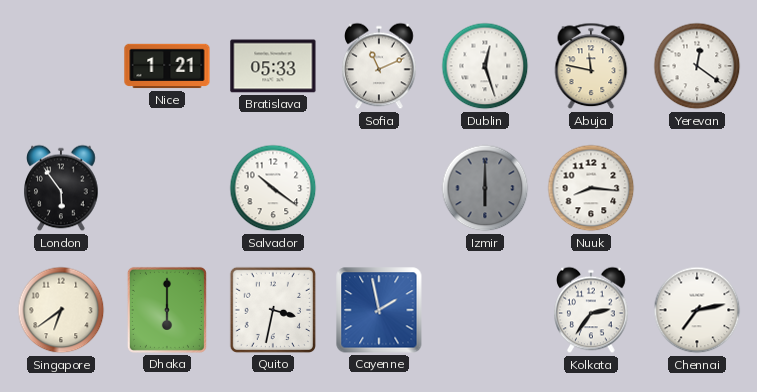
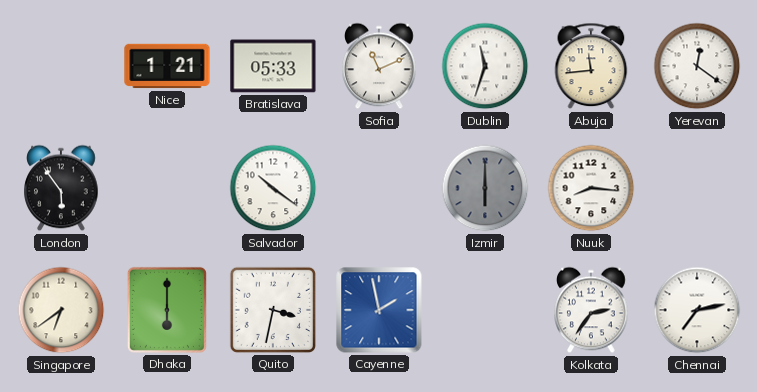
Dublin: 12:27 -> 11:33 (485, 66)
Abuja: 11:47 -> 11:44 (591, 66)
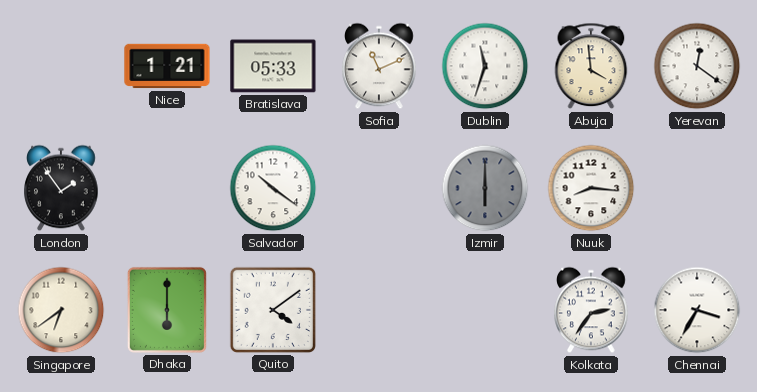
Abuja: 11:44 -> 3:59 (591, 66)
London: 5:54 -> 1:54 (61, 188)
Quito: 3:32 -> 4:09 (273, 310)
Cayenne: 1:58 -> none (379, 310)
Chennai: 7:13 -> 3:35 (697, 310)
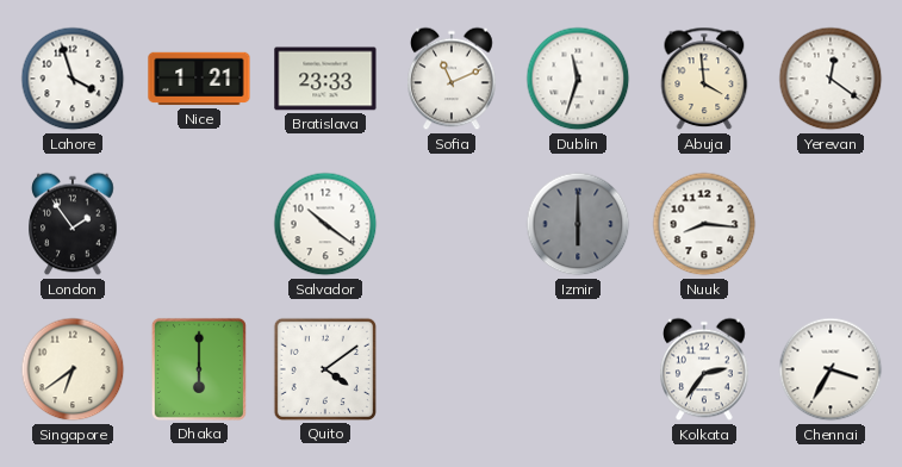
Lahore: none -> 3:57 (73, 79)
Bratislava: 05:33 -> 23:33 (325, 79)
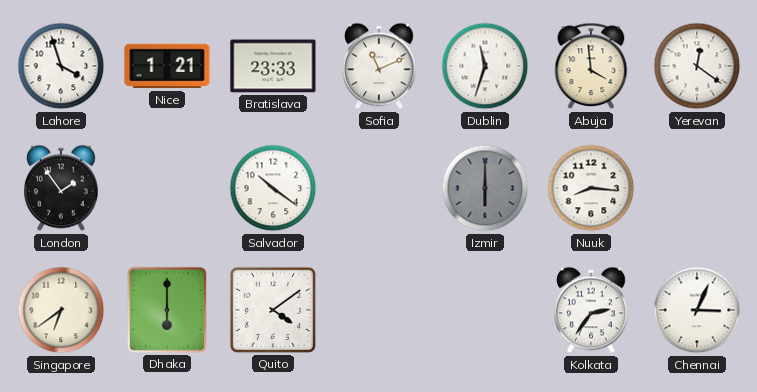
Chennai: 3:35 -> 3:04 (697, 310)
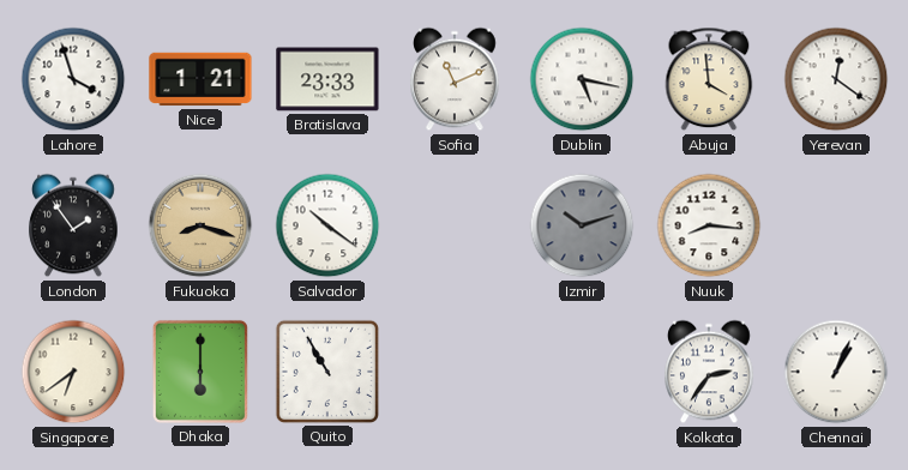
Dublin: 11:33 -> 5:17 (582, 79)
Fukuoka: none -> 8:18 (200, 225)
Izmir: 6:00 -> 10:12 (582, 225)
Quito: 4:09 -> 10:55 (327, 372)
Chennai: 3:04 -> 1:04 (836, 372)
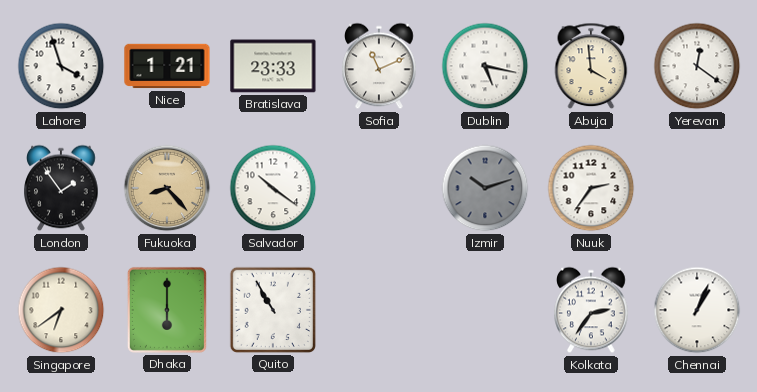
Fukuoka: 8:18 -> 8:23 (167, 188)
Nuuk: 8:16 -> 2:36 (591, 188)
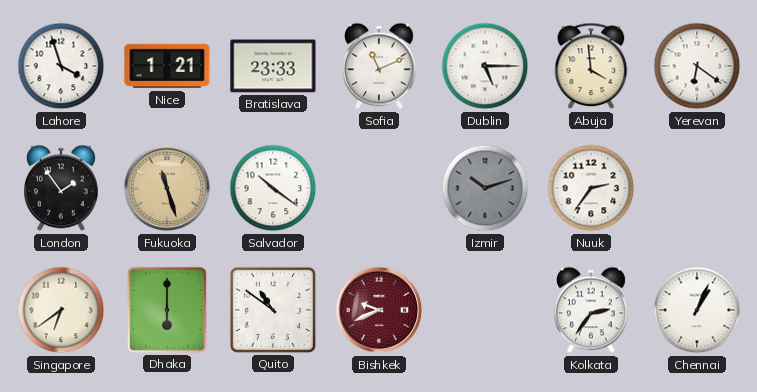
Dublin: 5:17 -> 5:15 (485, 66)
Yerevan: 12:21 -> 6:21 (697, 66)
Fukuoka: 8:23 -> 11:27 (167, 188)
Quito: 10:55 -> 10:51 (273, 310)
Bishkek: none -> 9:41 (379, 310)
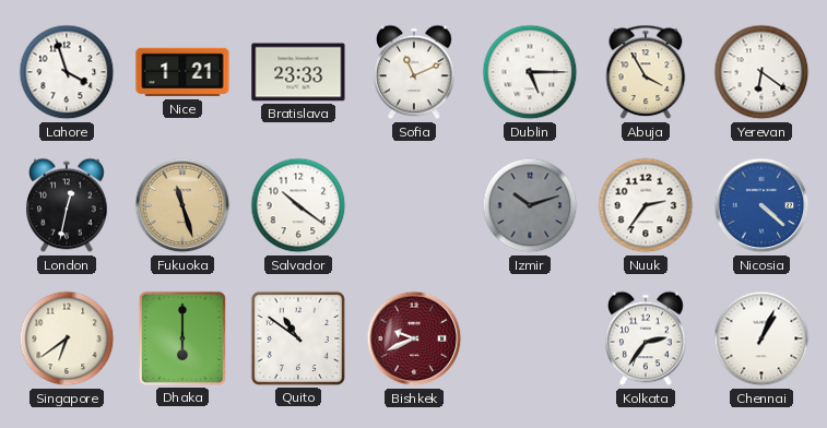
Abuja: 3:59 -> 3:55 (646, 72)
London: 1:54 -> 12:32 (67, 205)
Nicosia: none -> 4:22 (761, 205)
